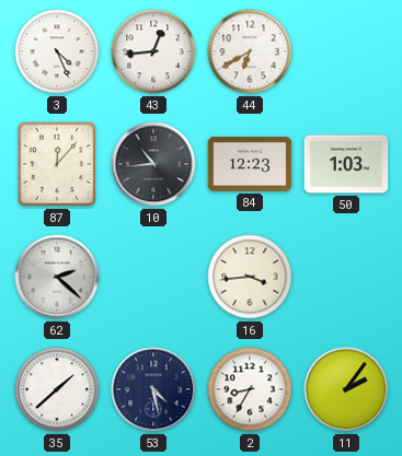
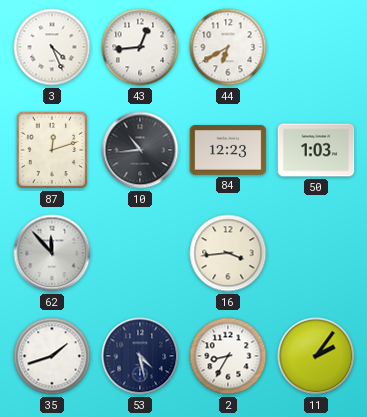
87: 12:07 -> 12:12 (52, 150)
62: 2:22 -> 11:53 (52, 253)
35: 1:38 -> 1:42 (52, 356)
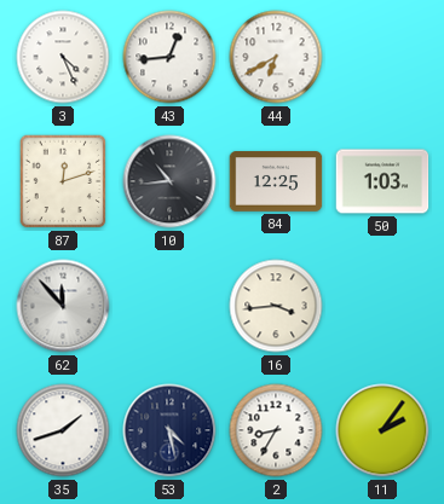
84: 12:23 -> 12:25 (276, 181)
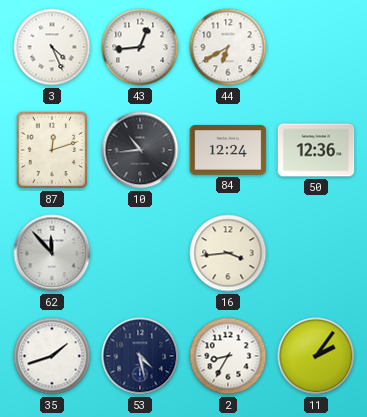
84: 12:25 -> 12:24 (228, 150)
50: 1:03 -> 12:36 (316, 150)
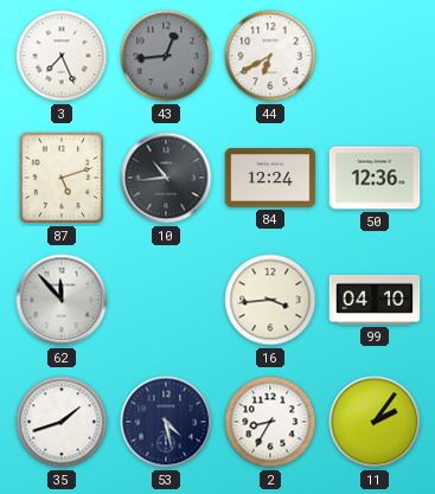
3: 4:26 -> 7:26 (62, 56)
43 dial: white -> grey (166, 56)
87: 12:12 -> 5:12 (62, 178)
99: none -> 04:10 (375, 300)
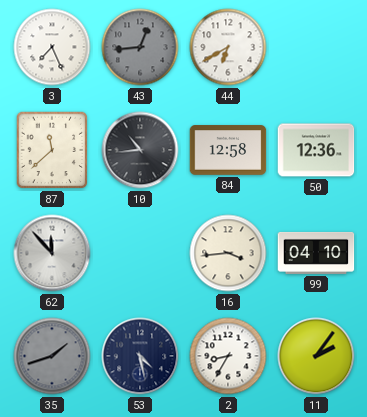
87: 5:12 -> 11:38 (52, 150)
84: 12:24 -> 12:58 (228, 150)
35 dial: white -> grey (52, 356)
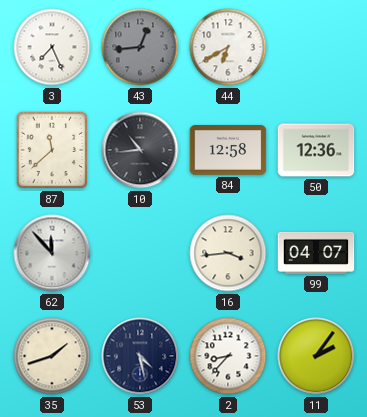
99: 04:10 -> 04:07 (316, 253)
35 dial: grey -> cream (52, 356)
2: 8:35 -> 8:37 (228, 356)
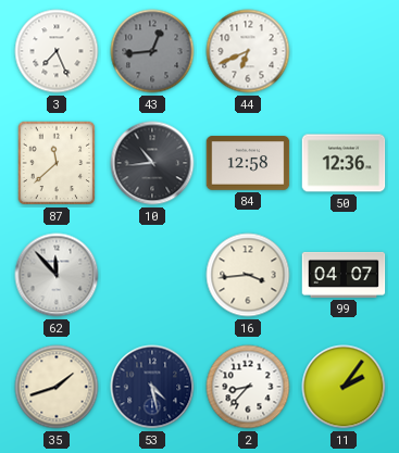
44: 6:40 -> 6:41 (248, 51)
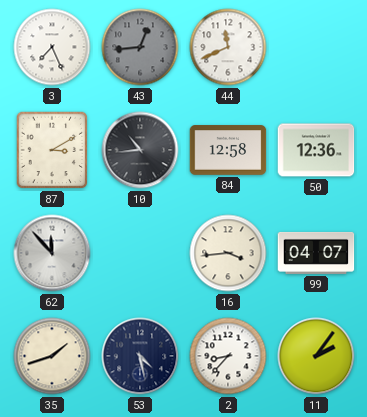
44: 6:41 -> 11:41 (228, 47)
87: 11:38 -> 3:10 (52, 150)
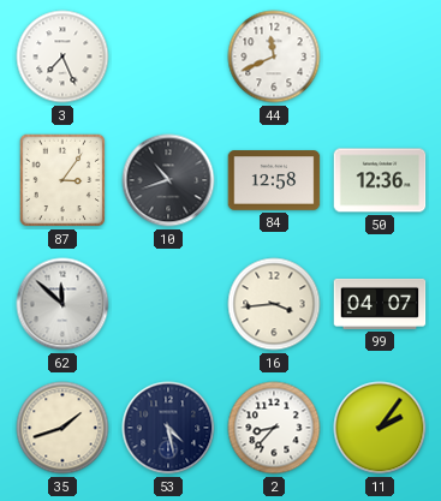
43: 12:44 -> none (140, 47)
87: 3:10 -> 3:06 (62, 180)
10: 10:44 -> 10:42 (168, 180)
62: 11:53 -> 11:52 (62, 304)
